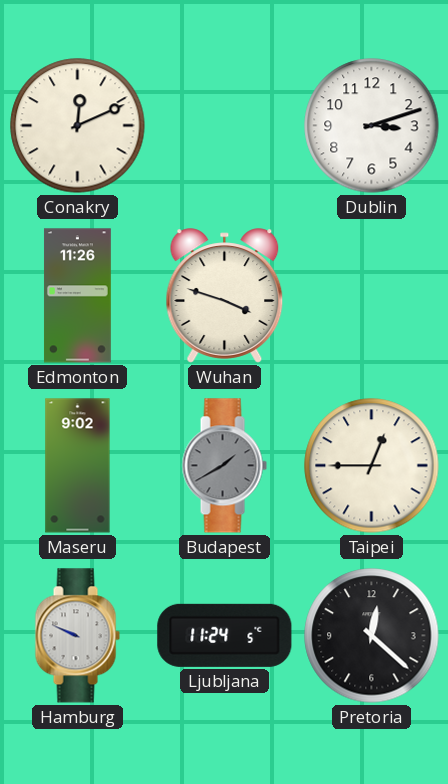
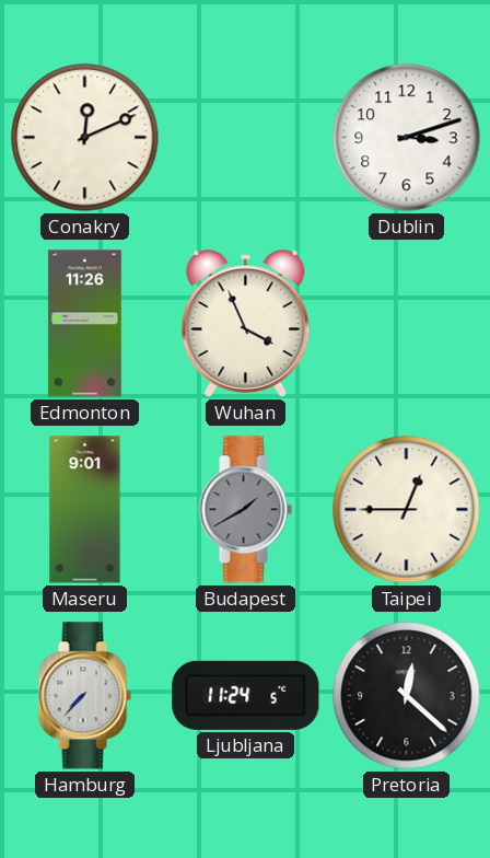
Wuhan: 3:48 -> 3:56 (246, 324)
Maseru: 9:02 -> 9:01 (85, 510)
Hamburg: 9:49 -> 7:37 (84, 696)
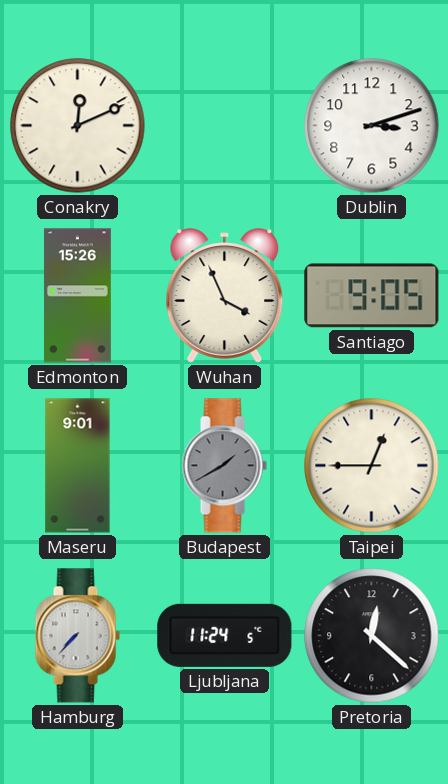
Edmonton: 11:26 -> 15:26 (77, 296)
Santiago: none -> 9:05 (372, 296)
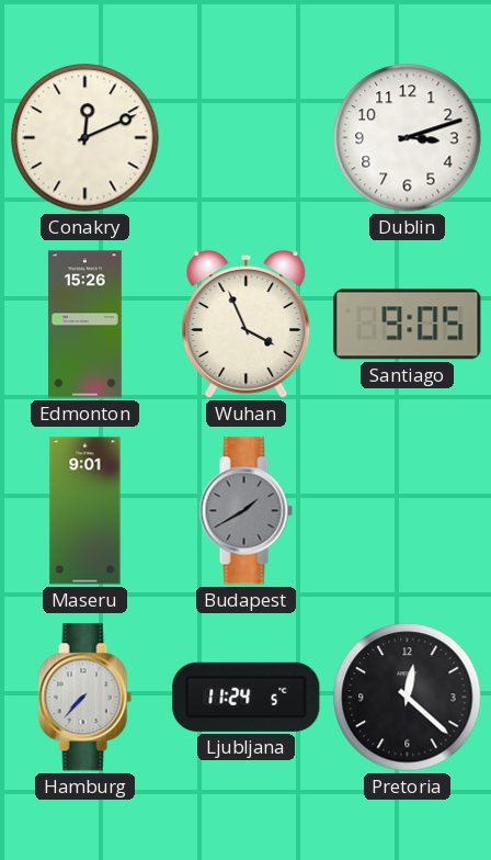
Taipei: 12:45 -> none (372, 466)
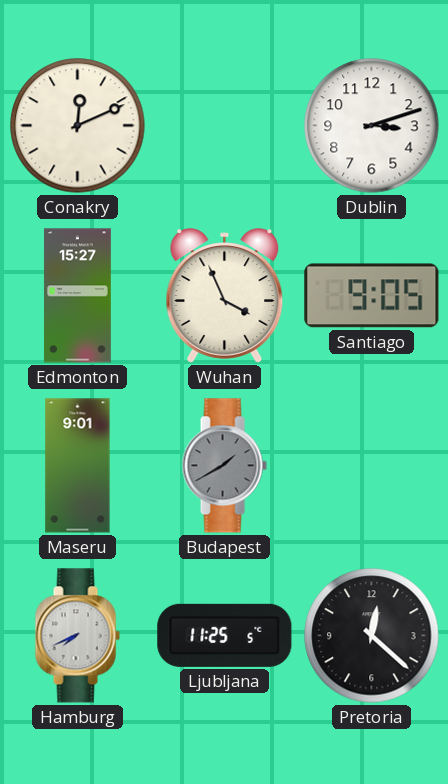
Edmonton: 15:26 -> 15:27 (77, 296)
Hamburg: 7:37 -> 7:41 (77, 636)
Ljubljana: 11:24 -> 11:25 (225, 635)
